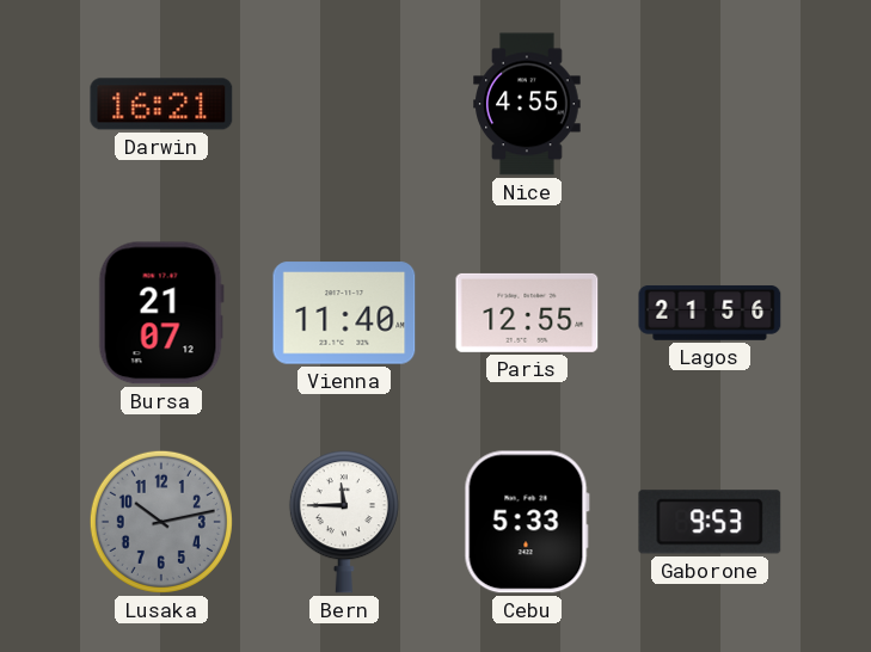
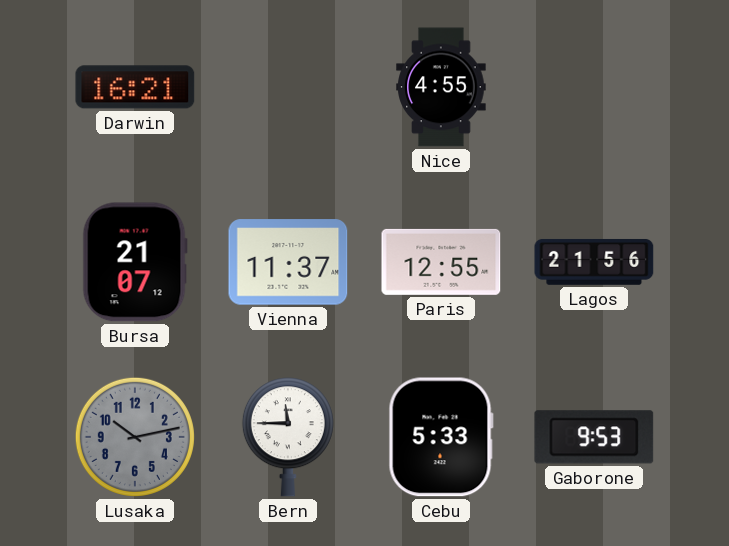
Vienna: 11:40 -> 11:37 (288, 262)
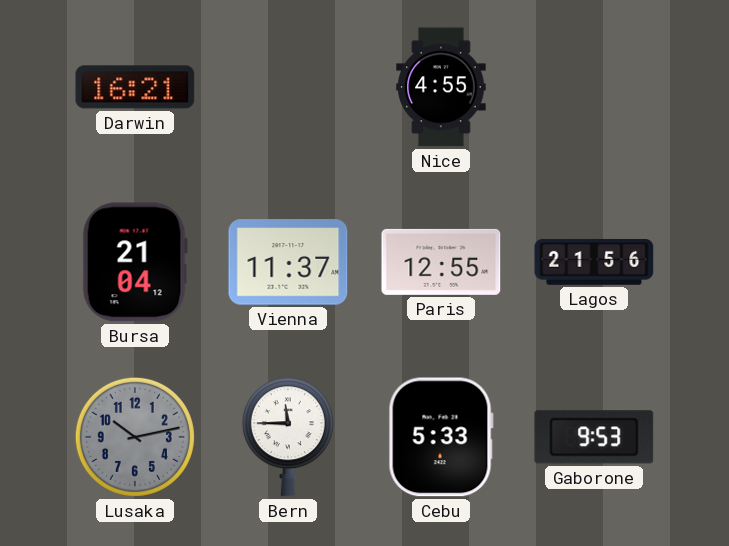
Bursa: 21:07 -> 21:04 (135, 262)
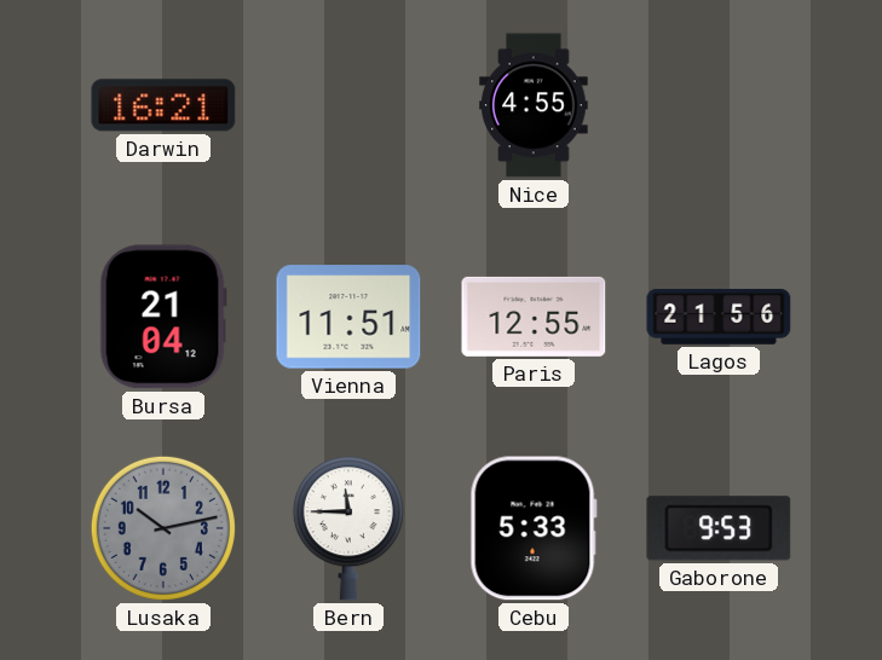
Vienna: 11:37 -> 11:51 (348, 317)
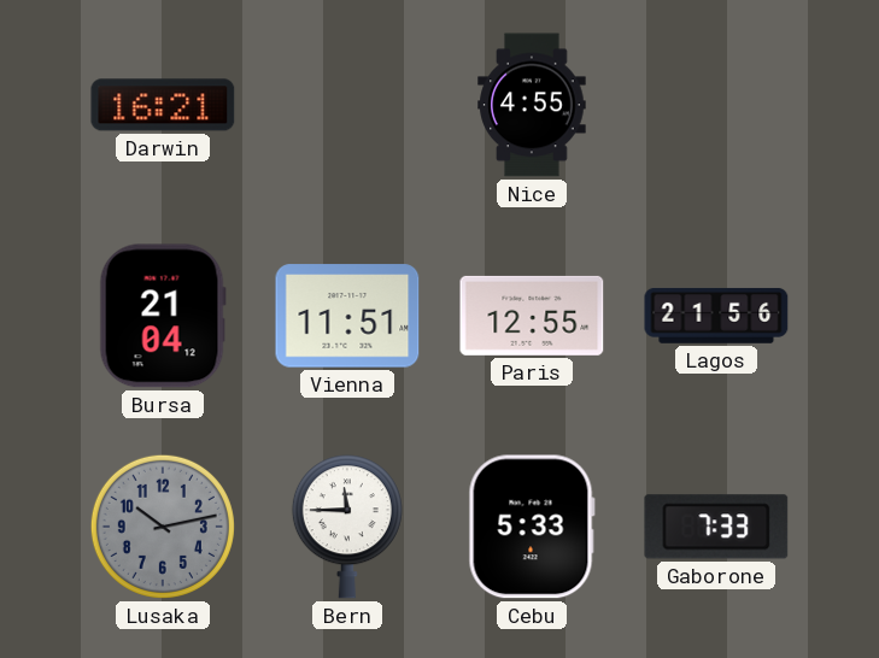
Gaborone: 9:53 -> 7:33 (716, 527)
